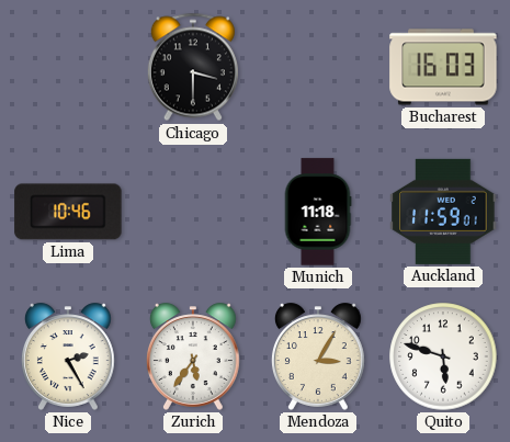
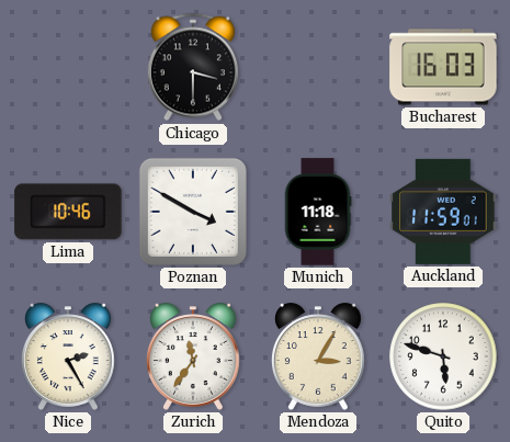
Poznan: none -> 3:50 (193, 212)
Zurich: 5:36 -> 11:36 (193, 356)
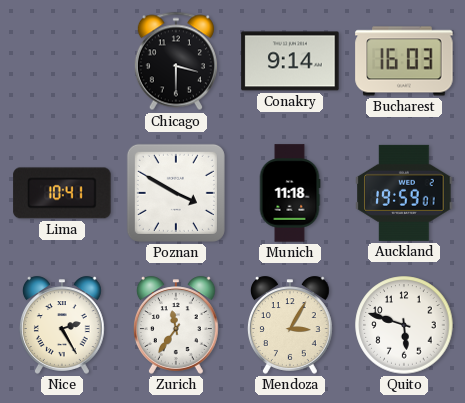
Conakry: none -> 9:14 (290, 61)
Lima: 10:46 -> 10:41 (62, 193)
Auckland: 11:59 -> 19:59 (404, 193)
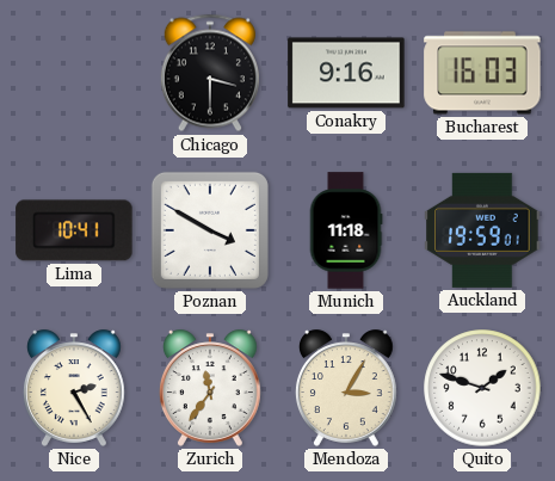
Conakry: 9:14 -> 9:16 (346, 73)
Quito: 5:48 -> 1:48 (482, 388)
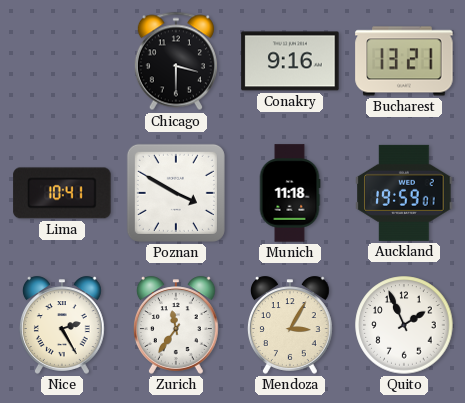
Bucharest: 16:03 -> 13:21 (404, 61)
Quito: 1:48 -> 1:56 (404, 325)
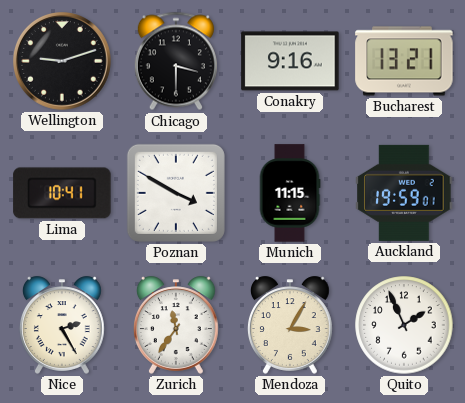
Wellington: none -> 9:12 (63, 62)
Munich: 11:18 -> 11:15 (290, 193)
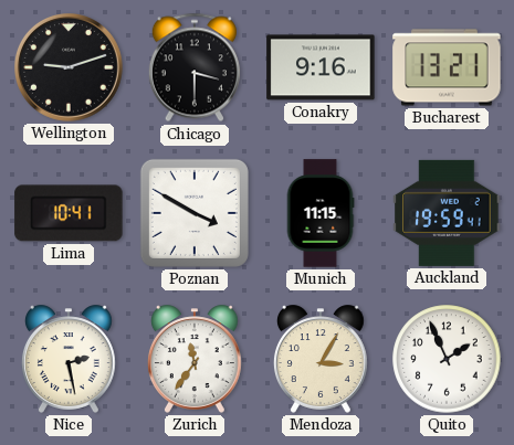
Auckland: 19:59:01 -> 19:59:41 (447, 213)
Nice: 2:25 -> 2:28 (69, 359)
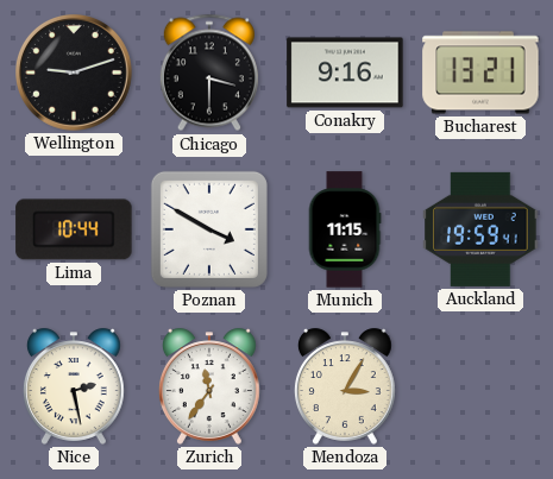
Lima: 10:41 -> 10:44 (74, 229)
Quito: 1:56 -> none (447, 359)
